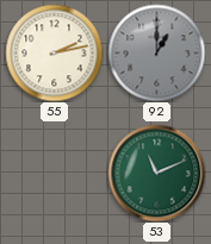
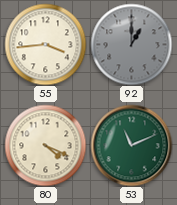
55: 2:13 -> 3:44 (45, 44)
80: none -> 4:19 (45, 145)
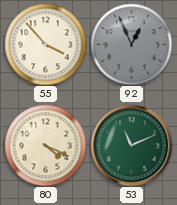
55: 3:44 -> 3:53 (45, 44)
92: 1:00 -> 12:56 (131, 44)
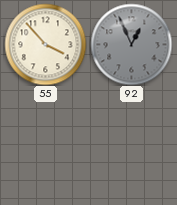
80: 4:19 -> none (45, 145)
53: 11:11 -> none (131, 145)
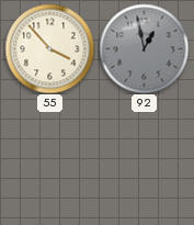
92: 12:56 -> 12:58 (144, 48)
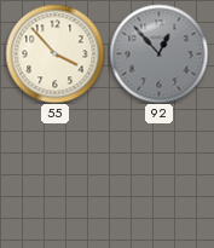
92: 12:58 -> 12:53 (158, 53)
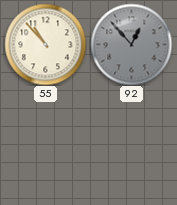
55: 3:53 -> 10:53 (45, 44)
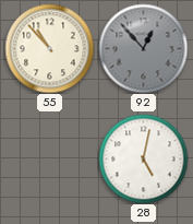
28: none -> 5:02 (143, 158)
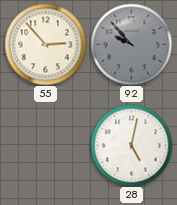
55: 10:53 -> 2:53 (45, 44)
92: 12:53 -> 9:53 (131, 44)
